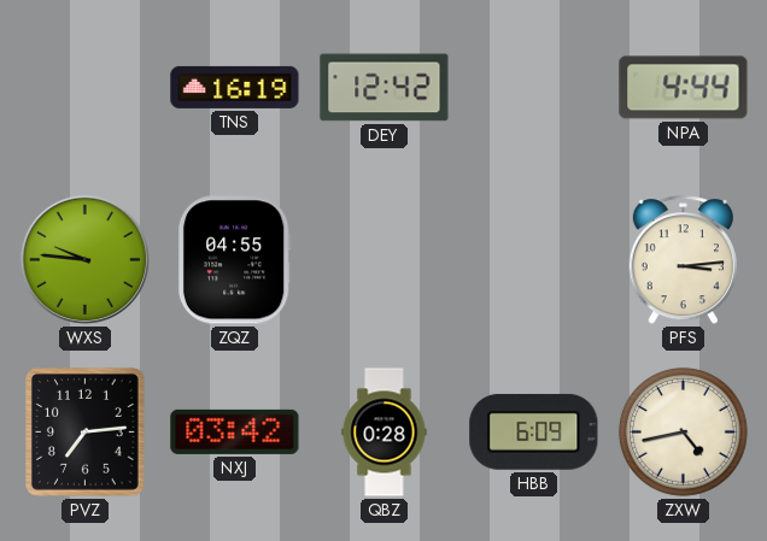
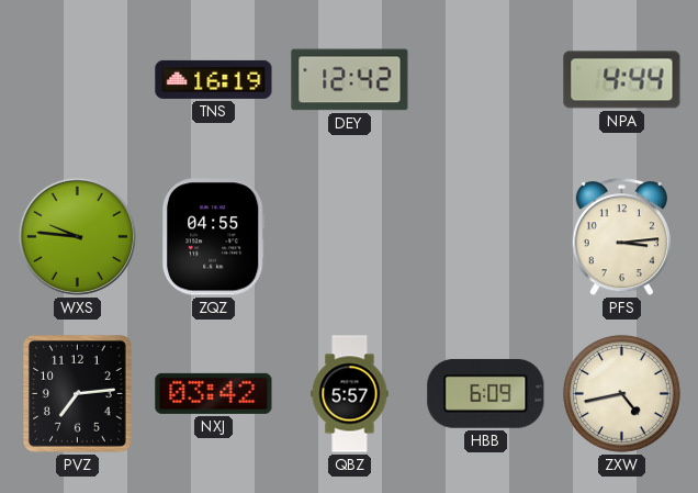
QBZ: 0:28 -> 5:57 (350, 394)
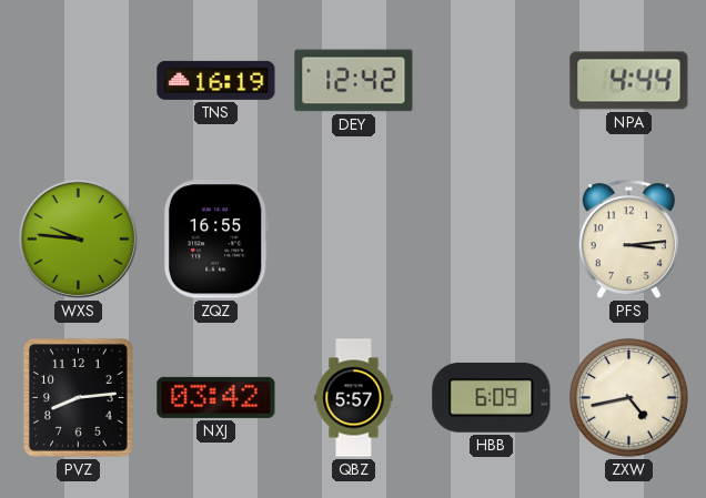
ZQZ: 04:55 -> 16:55 (215, 240)
PVZ: 7:14 -> 8:14 (79, 398)
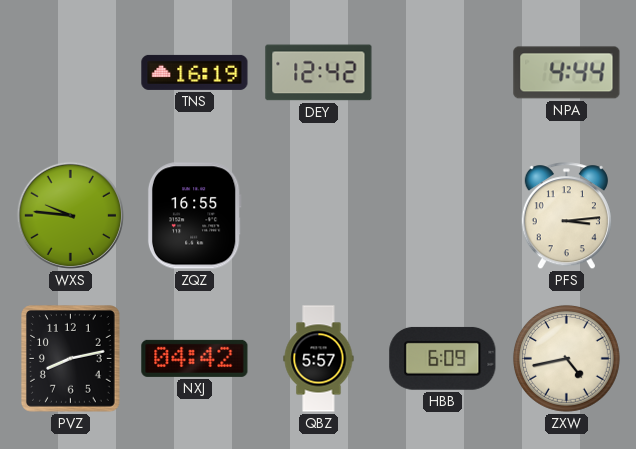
PVZ: 8:14 -> 8:13 (71, 359)
NXJ: 03:42 -> 04:42 (195, 358)
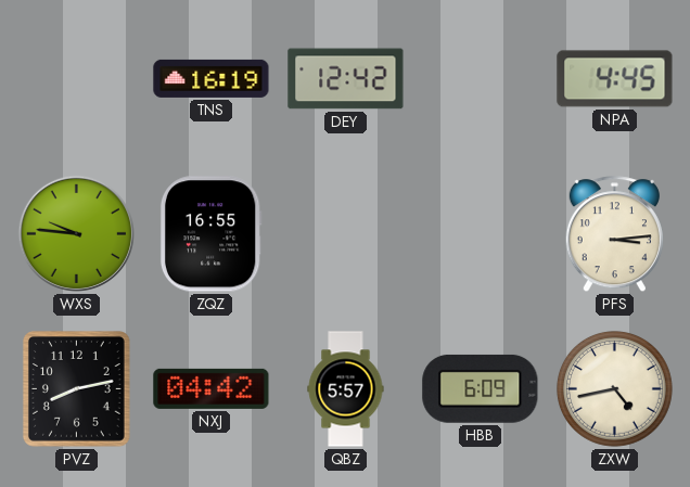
NPA: 4:44 -> 4:45 (615, 79)
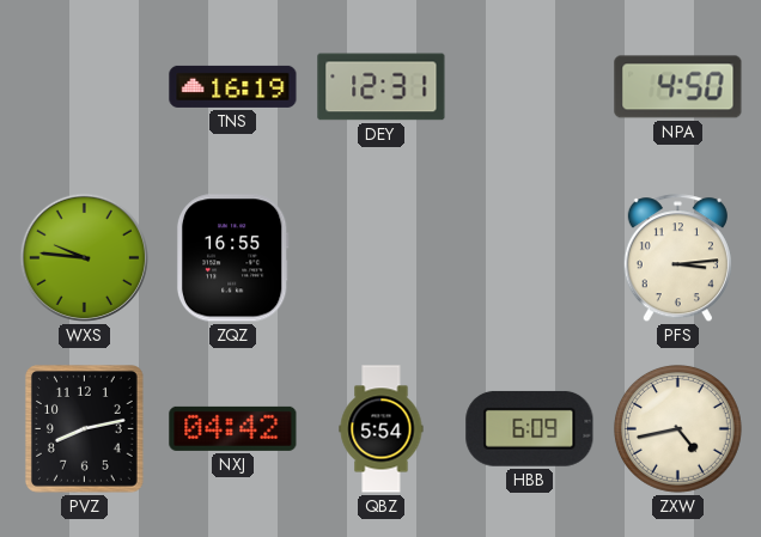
DEY: 12:42 -> 12:31 (382, 87)
NPA: 4:45 -> 4:50 (678, 87)
QBZ: 5:57 -> 5:54 (382, 429)
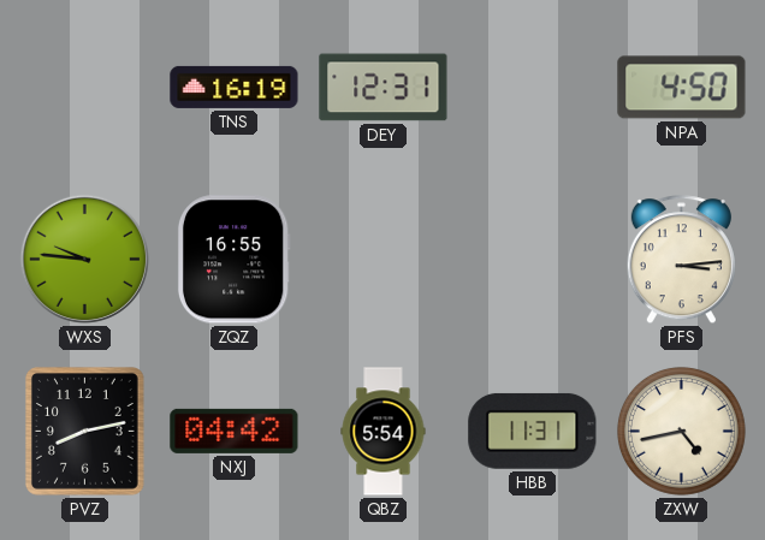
HBB: 6:09 -> 11:31 (533, 431)
